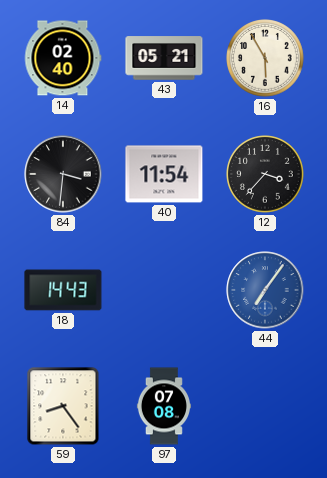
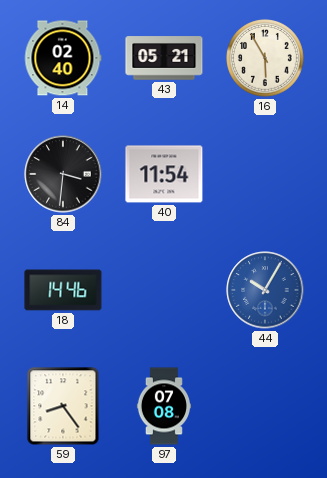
12: 3:37 -> none (266, 175)
18: 14:43 -> 14:46 (63, 290)
44: 7:06 -> 10:05 (265, 290)
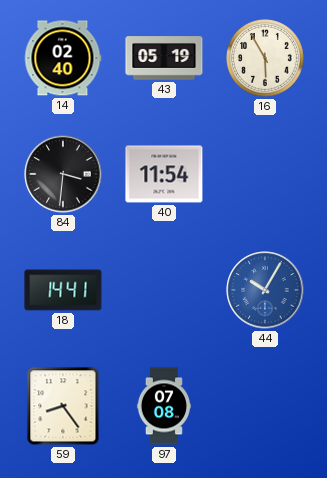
43: 05:21 -> 05:19 (164, 58)
18: 14:46 -> 14:41 (63, 290)
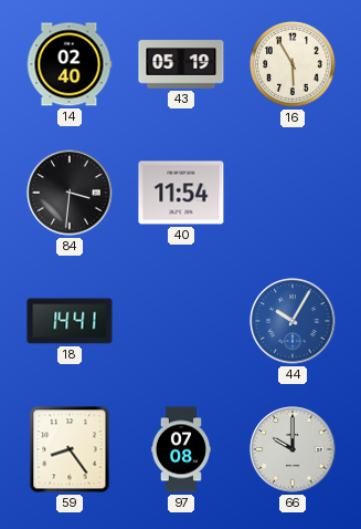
66: none -> 10:00 (293, 449)
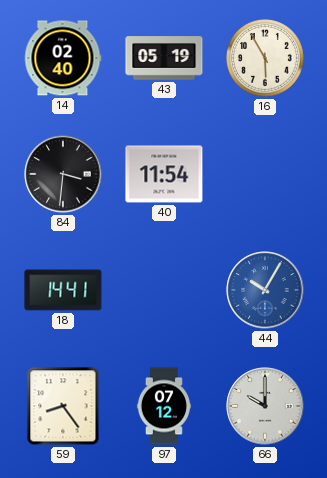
97: 07:08 -> 07:12 (164, 406)
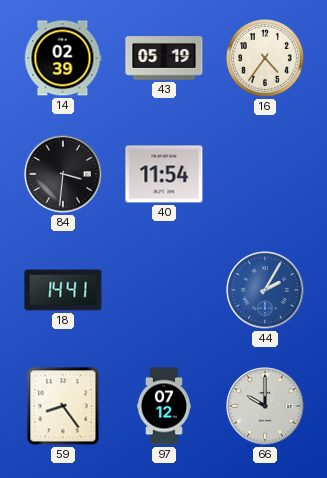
14: 02:40 -> 02:39 (63, 58)
16: 5:55 -> 4:36 (266, 59)
44: 10:05 -> 2:05 (265, 290)
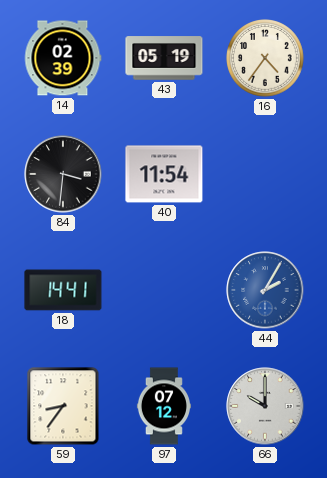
59: 8:24 -> 8:36 (63, 406)
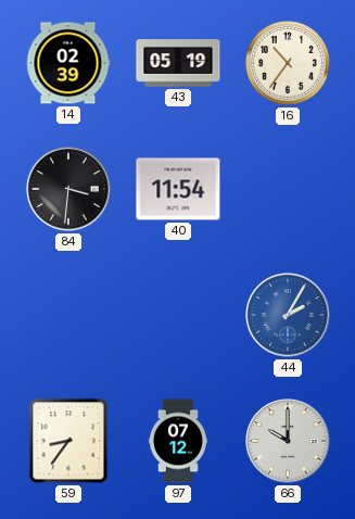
16: 4:36 -> 10:36 (289, 64)
18: 14:41 -> none (63, 290)
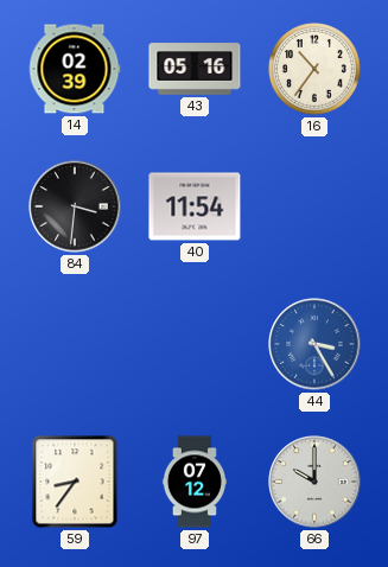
43: 05:19 -> 05:16 (195, 69)
44: 2:05 -> 3:25 (314, 344)
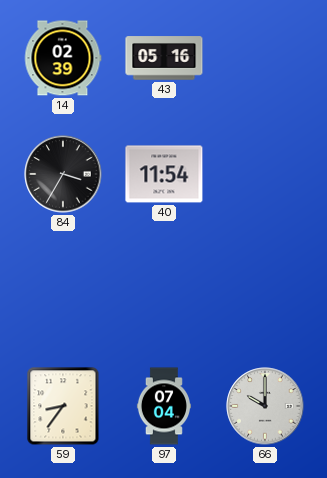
16: 10:36 -> none (316, 70)
84: 3:31 -> 3:35 (63, 174)
44: 3:25 -> none (314, 344)
97: 07:12 -> 07:04 (164, 406)
